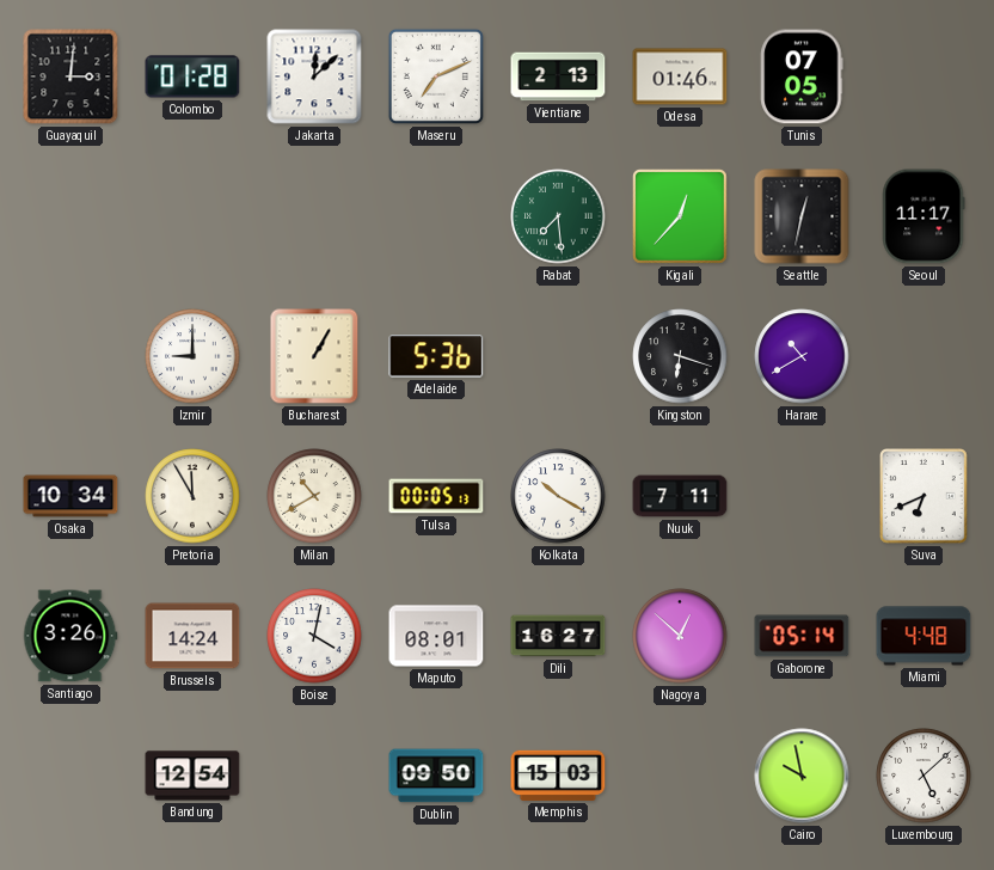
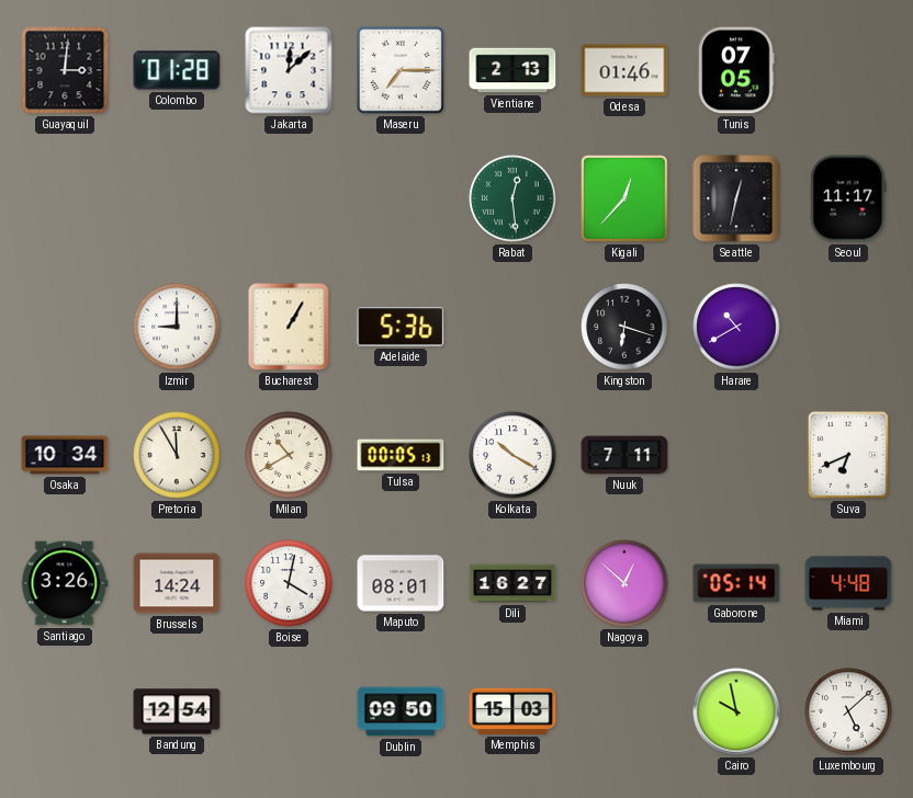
Maseru: 7:11 -> 7:15 (401, 70)
Rabat: 7:29 -> 12:29 (512, 198)
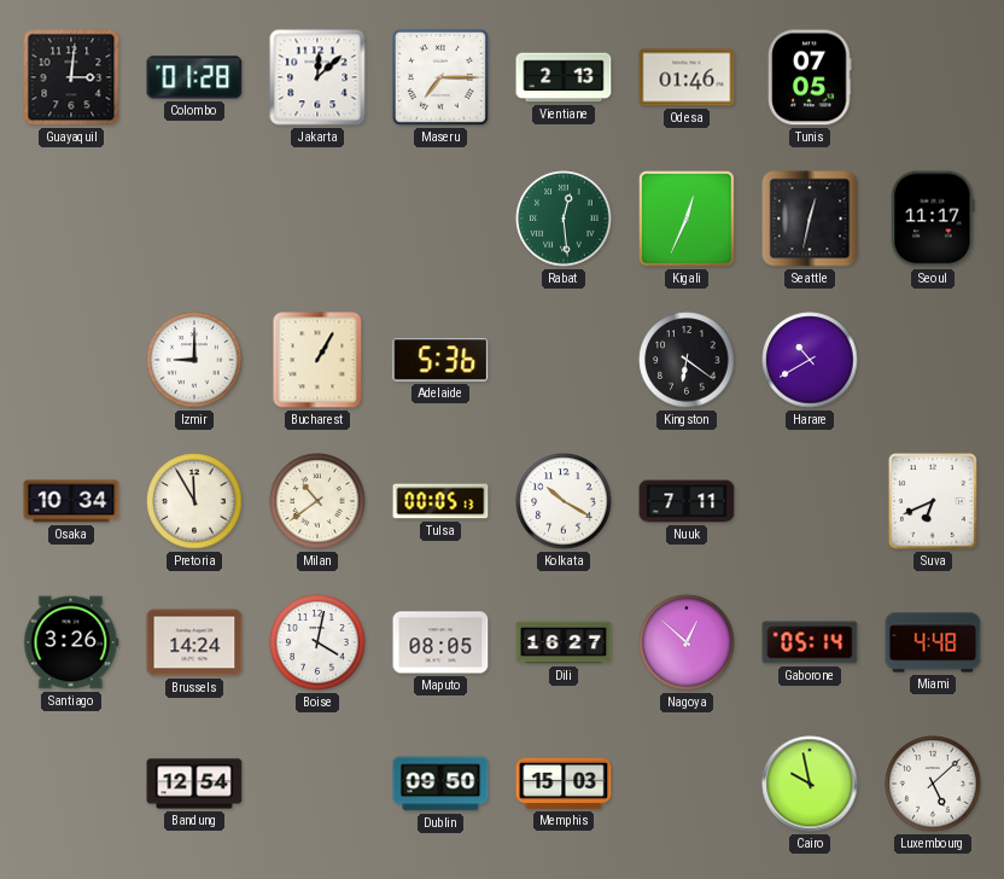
Kigali: 12:37 -> 12:34 (688, 220)
Kingston: 6:18 -> 6:21 (687, 360)
Milan: 10:40 -> 10:39 (317, 501)
Maputo: 08:01 -> 08:05 (440, 642)
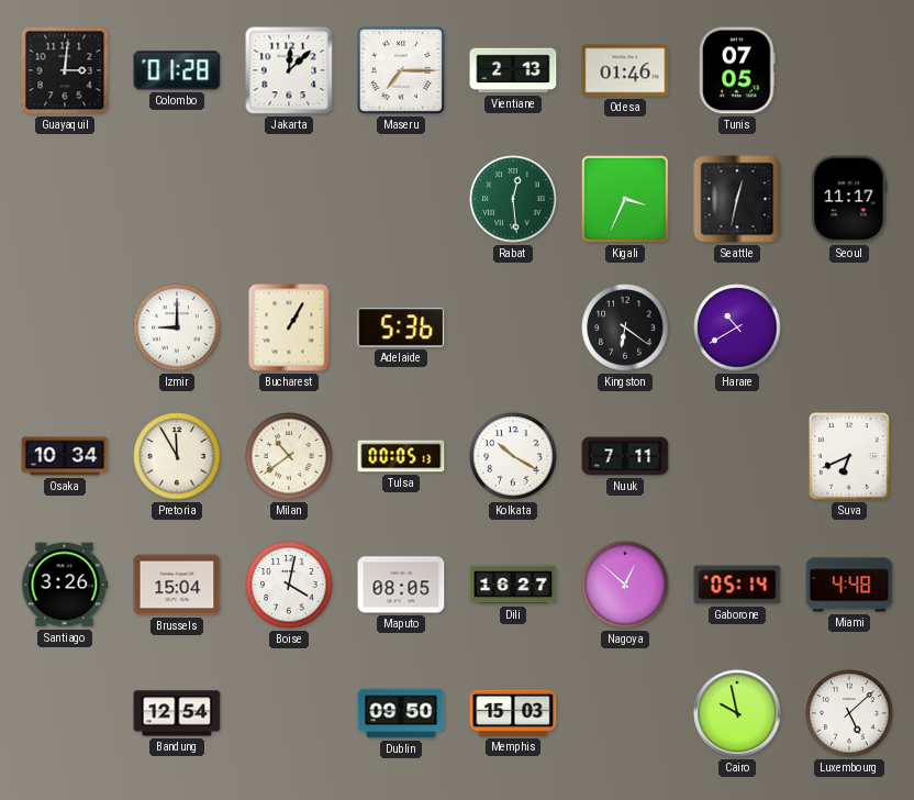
Kigali: 12:34 -> 3:34 (626, 200)
Brussels: 14:24 -> 15:04 (177, 585)
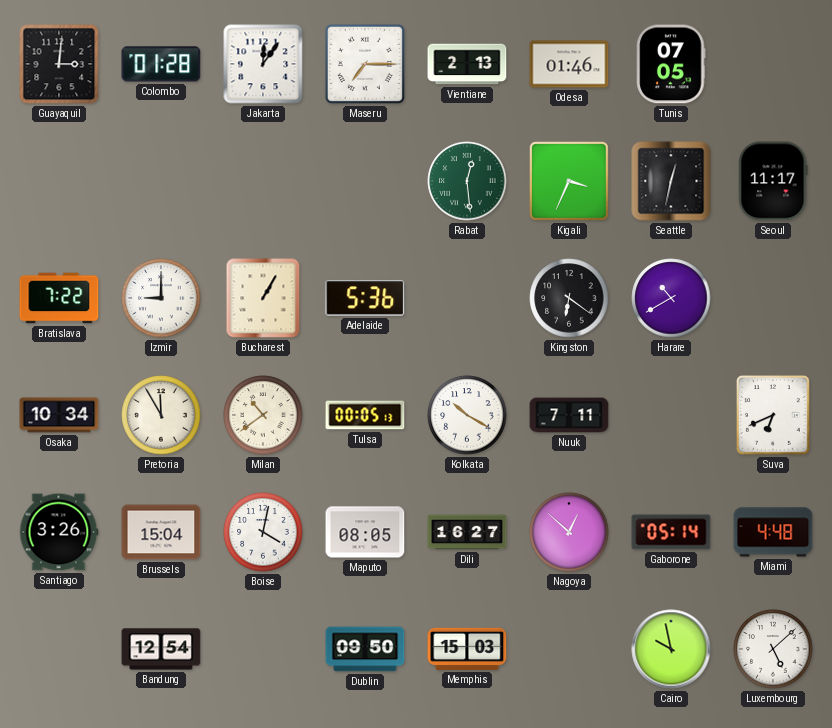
Jakarta: 12:08 -> 12:06 (263, 64)
Bratislava: none -> 7:22 (59, 298)
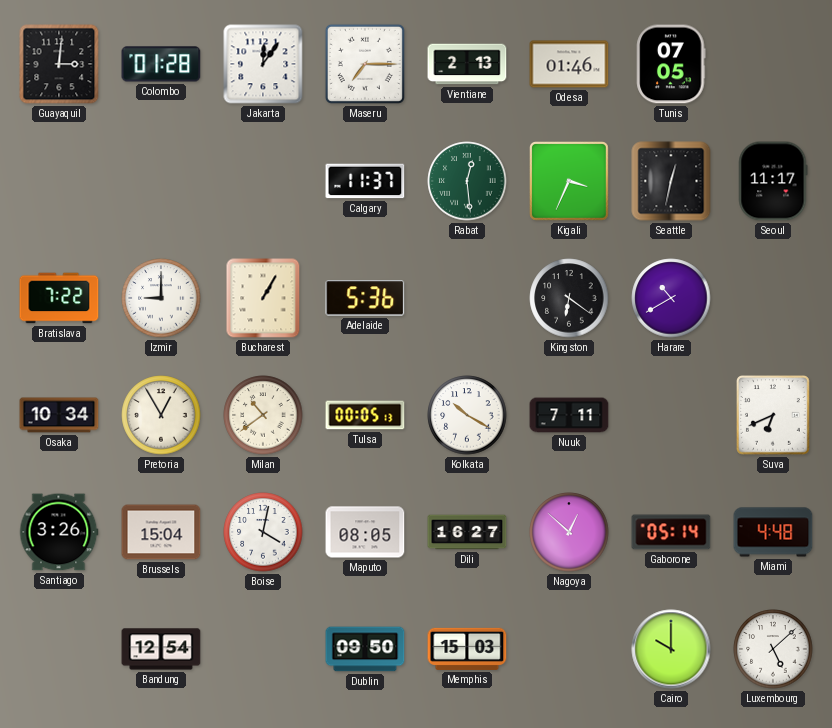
Calgary: none -> 11:37 (365, 181)
Pretoria: 11:55 -> 12:55 (161, 415)
Cairo: 9:58 -> 10:00 (671, 649)
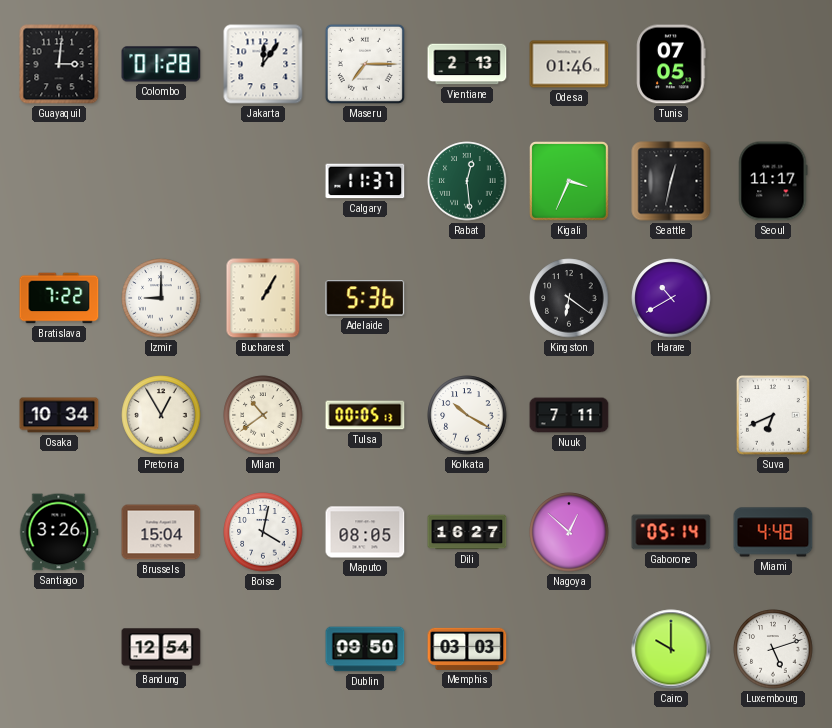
Memphis: 15:03 -> 03:03 (467, 649)
Luxembourg: 5:08 -> 5:12 (773, 649)
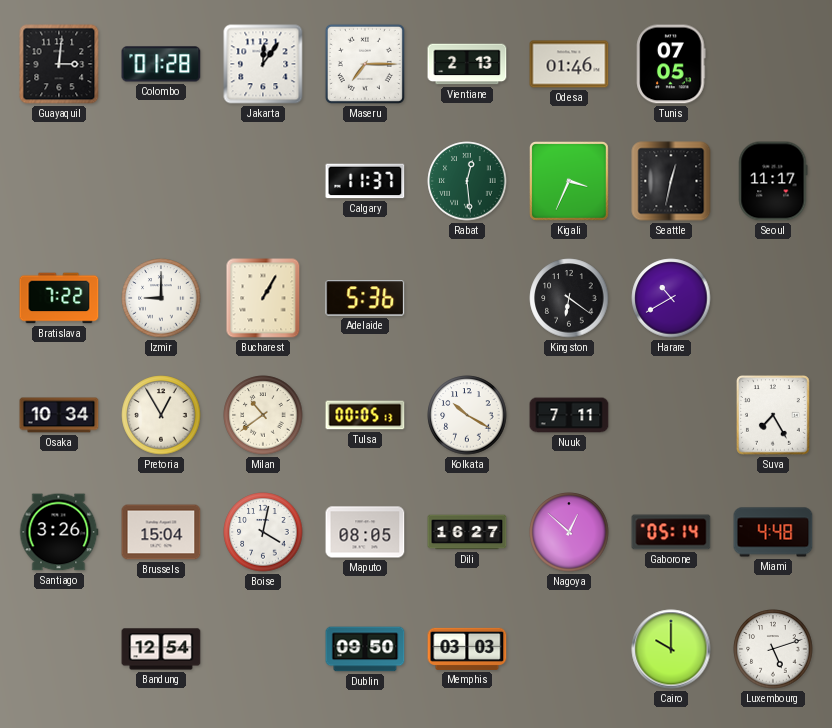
Suva: 6:41 -> 7:25 (774, 416)
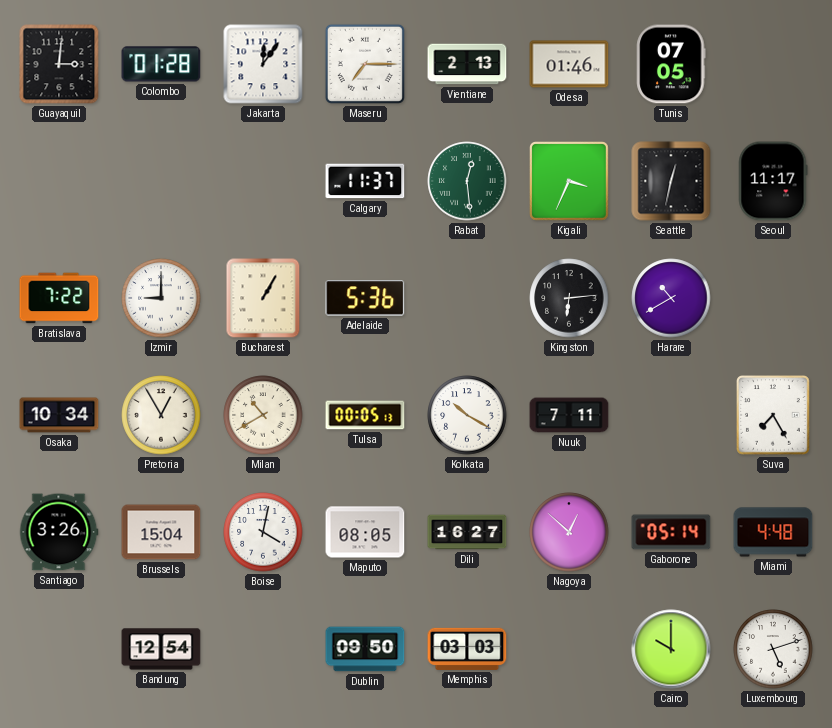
Kingston: 6:21 -> 6:14 (569, 298)
Milan: 10:39 -> 10:40 (263, 415)
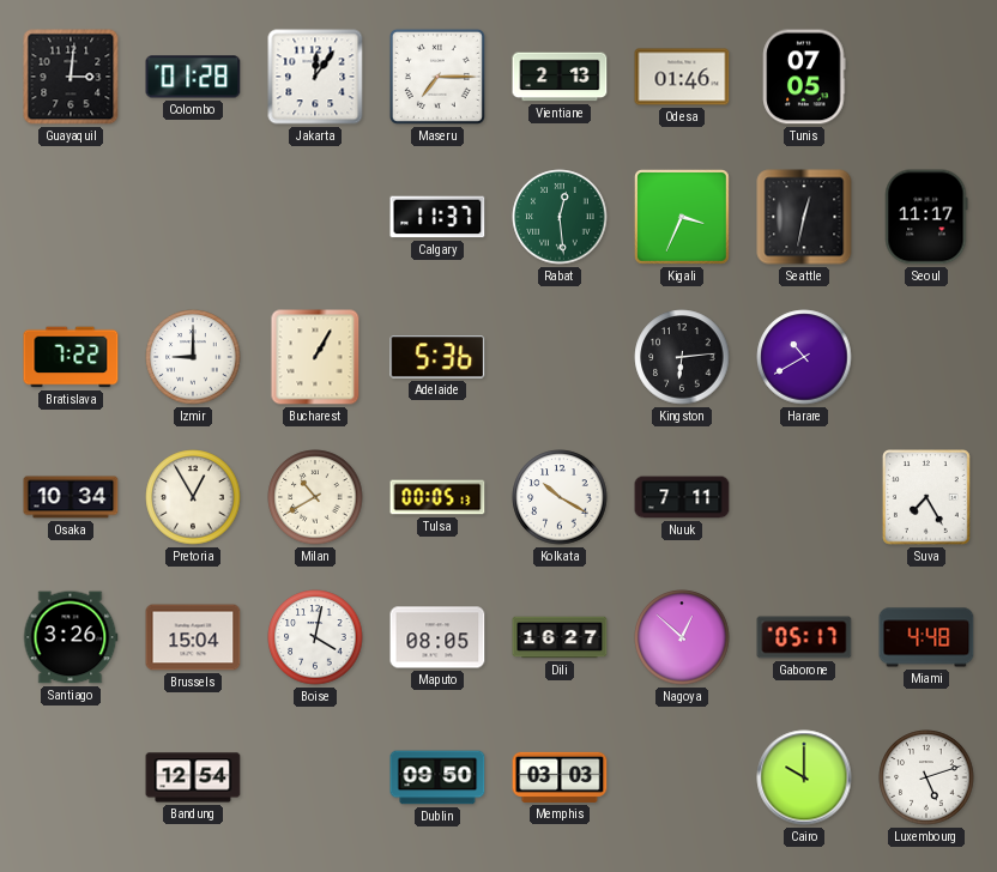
Gaborone: 05:14 -> 05:17 (804, 637)
